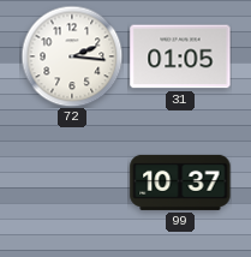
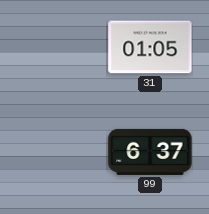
72: 2:16 -> none (72, 56)
99: 10:37 -> 6:37 (150, 152)
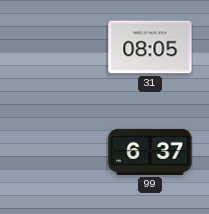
31: 01:05 -> 08:05 (150, 47)
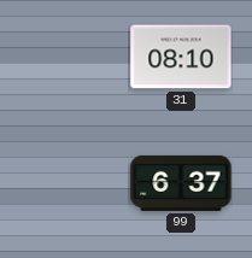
31: 08:05 -> 08:10 (181, 57)
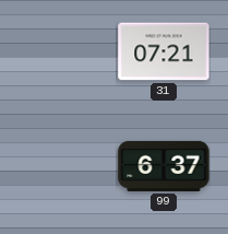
31: 08:10 -> 07:21 (164, 51)
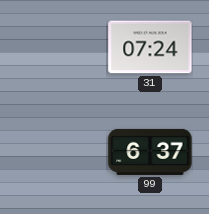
31: 07:21 -> 07:24 (150, 47)
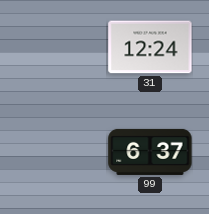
31: 07:24 -> 12:24 (150, 47)
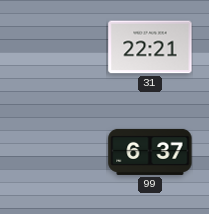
31: 12:24 -> 22:21 (150, 47)
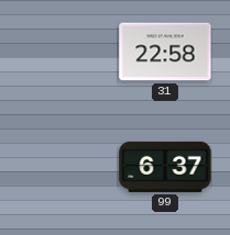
31: 22:21 -> 22:58 (165, 52)
